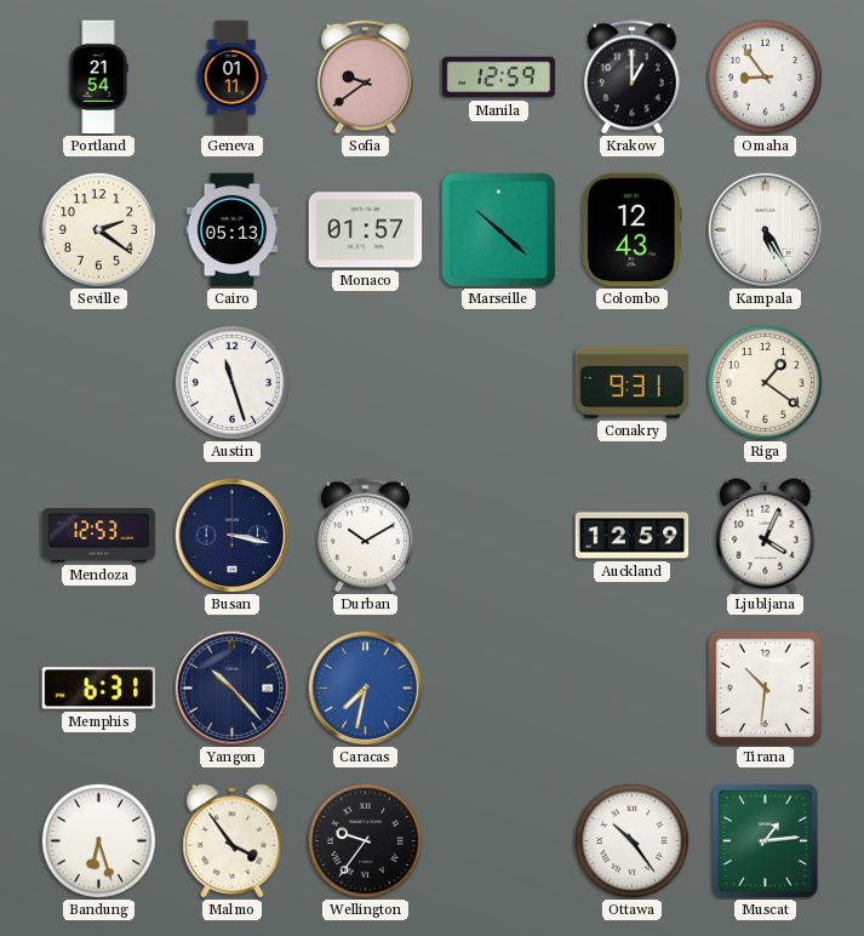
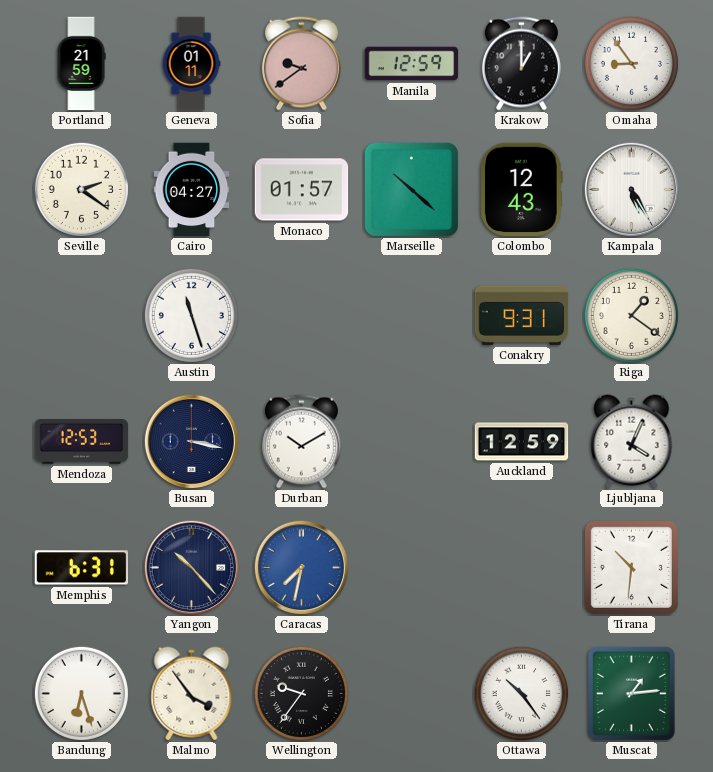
Portland: 21:54 -> 21:59 (81, 64)
Cairo: 05:13 -> 04:27 (192, 190)
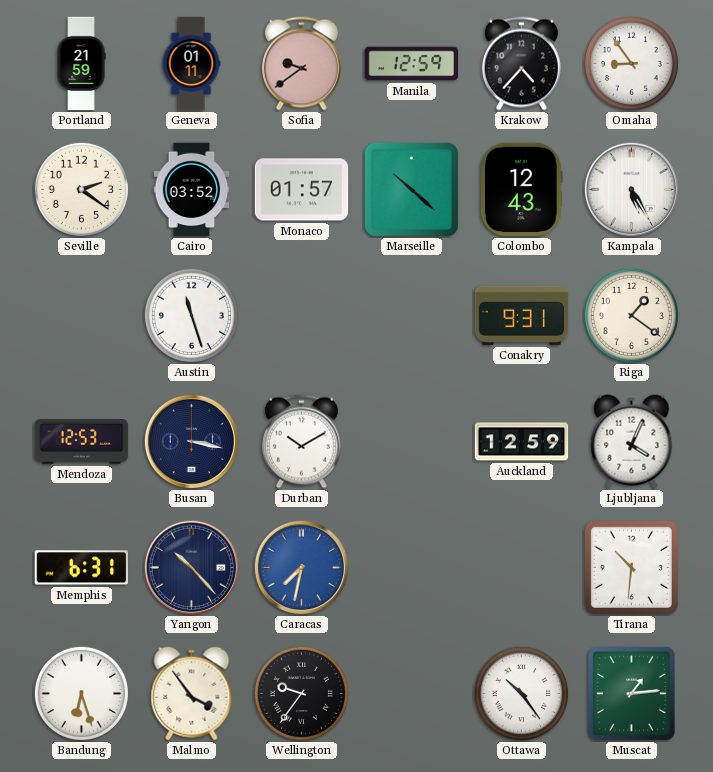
Krakow: 1:00 -> 4:37 (521, 64)
Cairo: 04:27 -> 03:52 (192, 190)
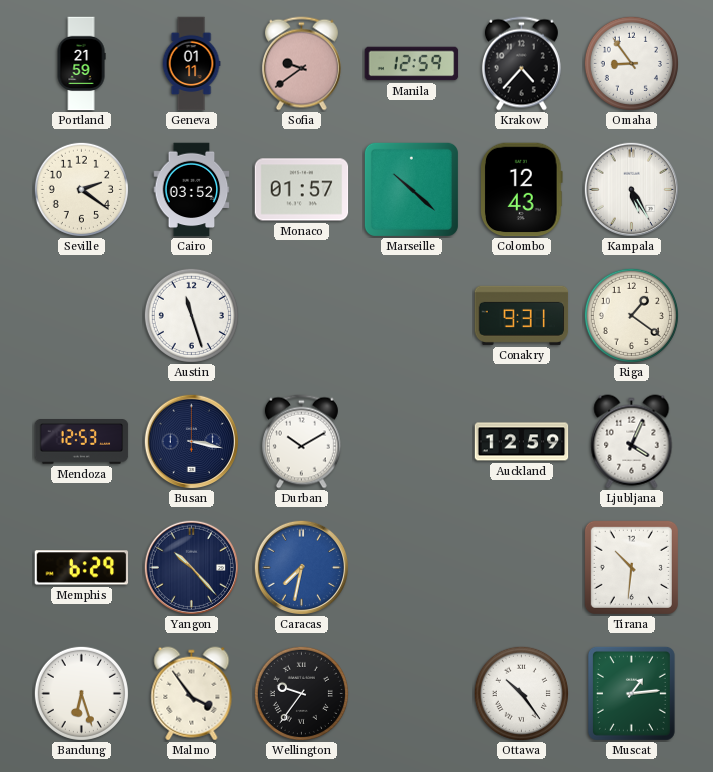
Memphis: 6:31 -> 6:29 (82, 568)
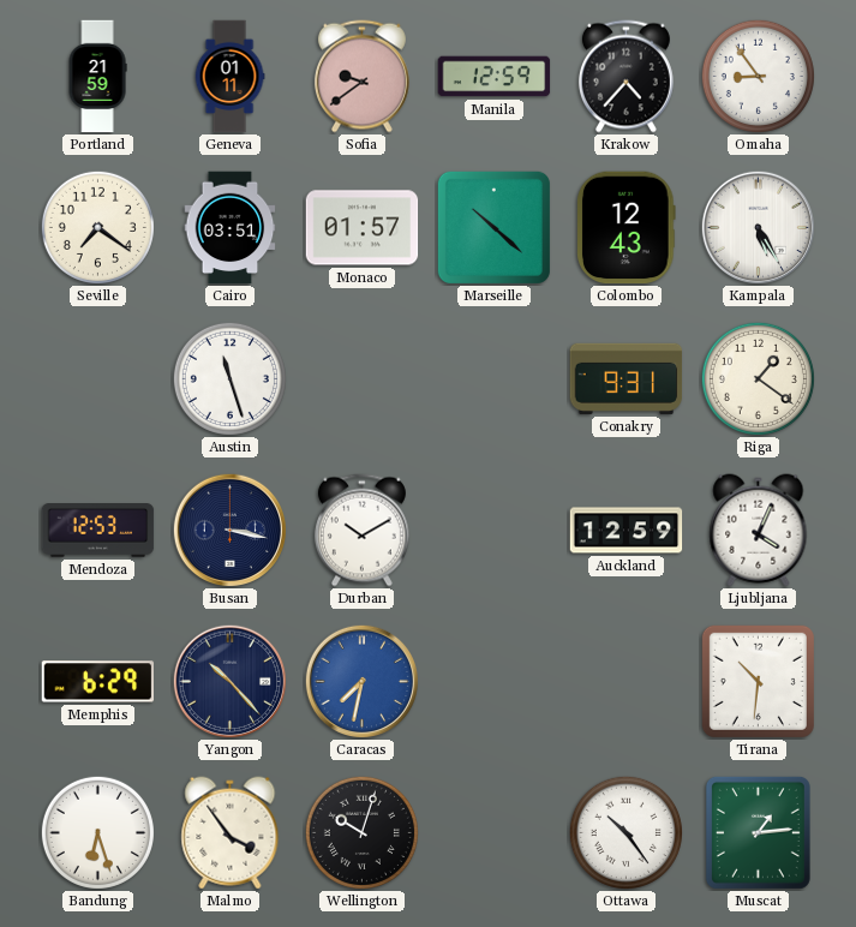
Seville: 2:21 -> 7:21 (97, 227)
Cairo: 03:52 -> 03:51 (231, 228)
Wellington: 9:36 -> 10:03 (361, 832)
